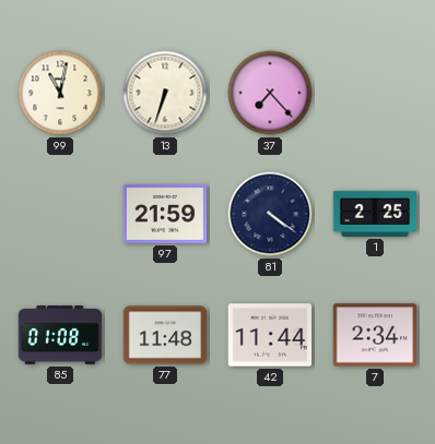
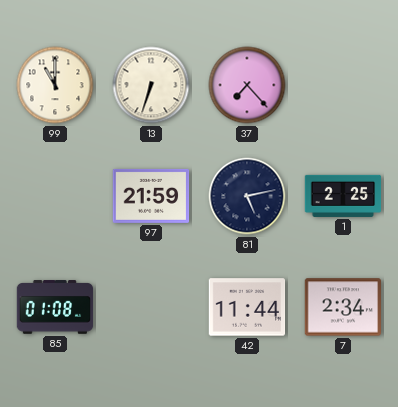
99: 11:02 -> 11:00 (55, 85)
81: 4:21 -> 5:13 (247, 196)
77: 11:48 -> none (165, 335)
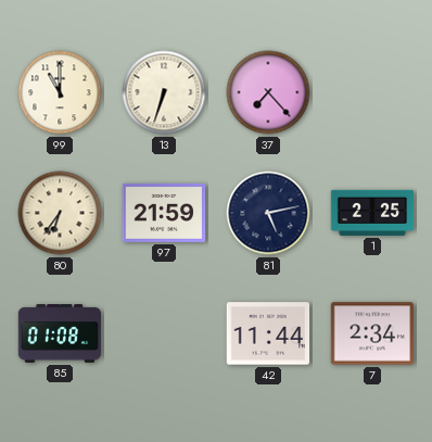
80: none -> 6:36 (60, 213)
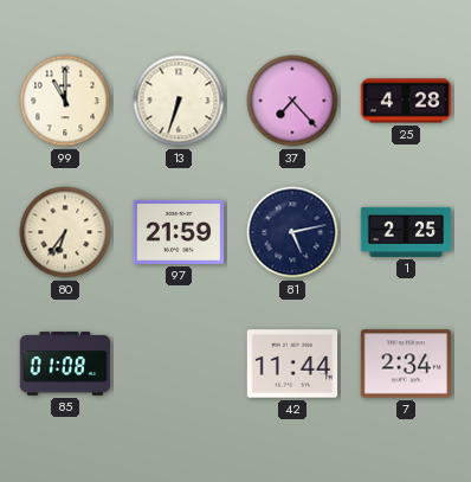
25: none -> 4:28 (406, 101)
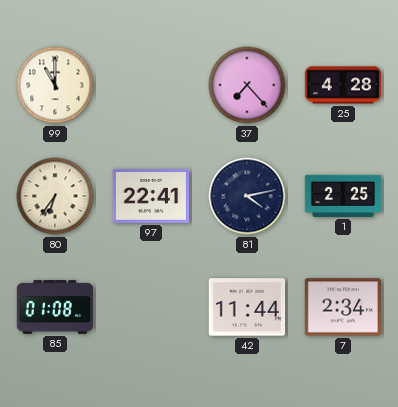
13: 6:33 -> none (179, 101)
97: 21:59 -> 22:41 (151, 196)
81: 5:13 -> 4:13 (247, 196)
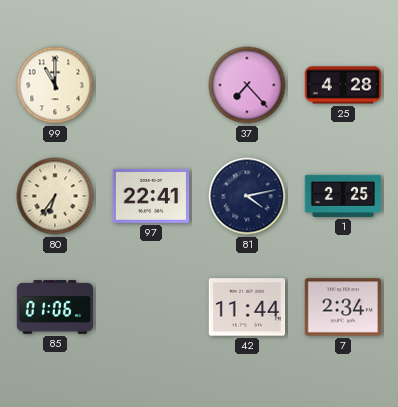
85: 01:08 -> 01:06 (55, 307)
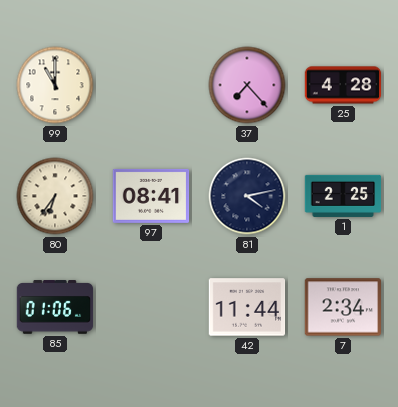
97: 22:41 -> 08:41 (151, 196)
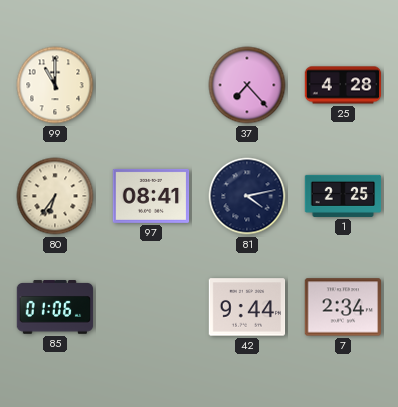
42: 11:44 -> 9:44 (247, 307)
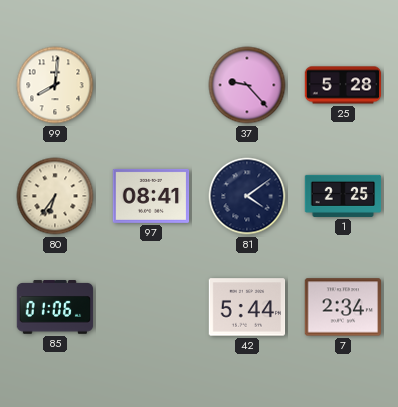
99: 11:00 -> 8:01 (55, 85)
37: 7:23 -> 9:23 (247, 85)
25: 4:28 -> 5:28 (343, 85)
81: 4:13 -> 4:09 (247, 196)
42: 9:44 -> 5:44 (247, 307)
